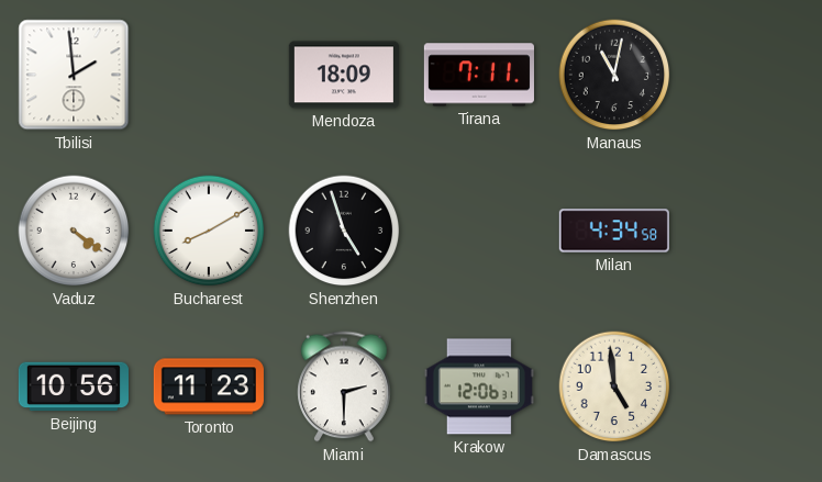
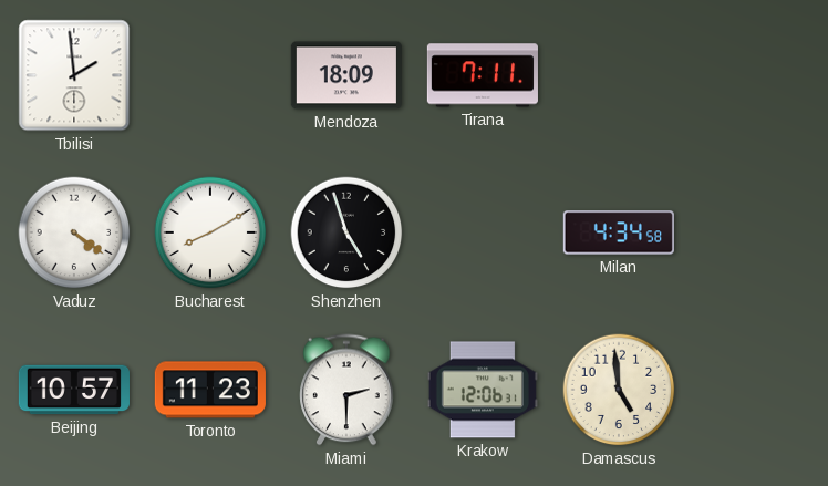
Manaus: 11:02 -> none (614, 75)
Beijing: 10:56 -> 10:57 (74, 390)
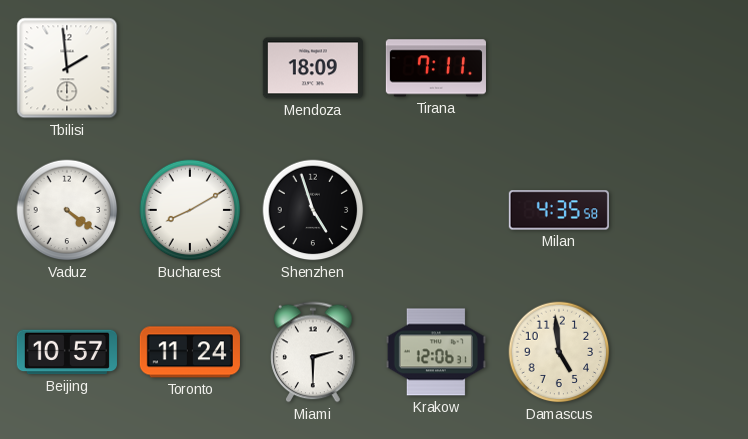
Milan: 4:34 -> 4:35 (559, 210)
Toronto: 11:23 -> 11:24 (190, 352)
